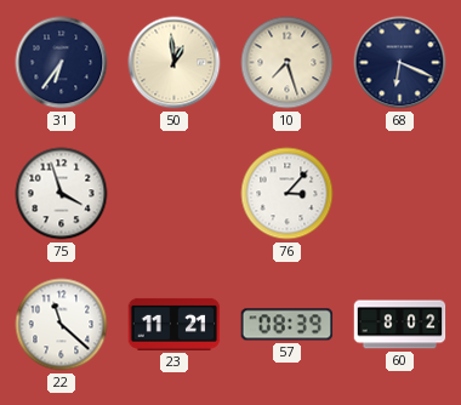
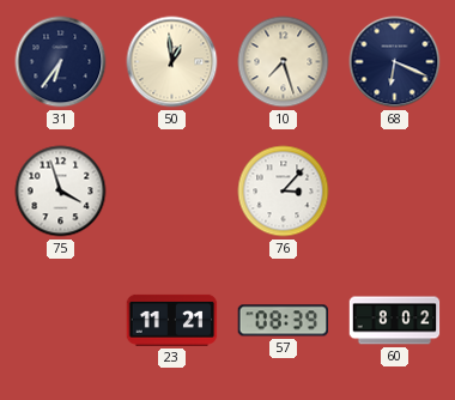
22: 11:22 -> none (62, 325)
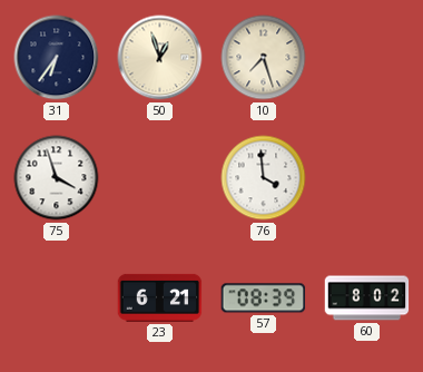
50: 12:59 -> 12:57 (160, 58)
68: 6:19 -> none (395, 62)
76: 3:07 -> 3:59 (264, 178)
23: 11:21 -> 6:21 (160, 297)
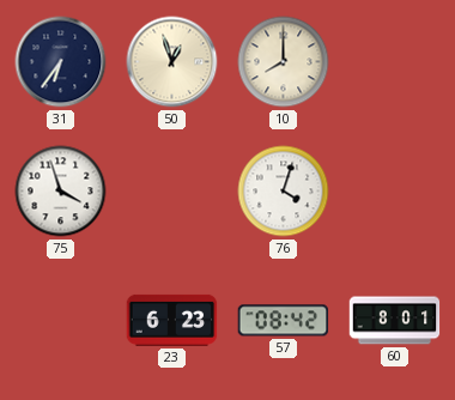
10: 7:27 -> 8:00 (284, 62)
76: 3:59 -> 4:03 (284, 192)
23: 6:21 -> 6:23 (172, 320)
57: 08:39 -> 08:42 (284, 321)
60: 8:02 -> 8:01 (395, 321)
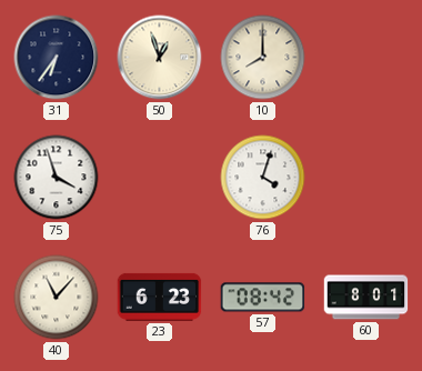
40: none -> 11:07 (57, 298)
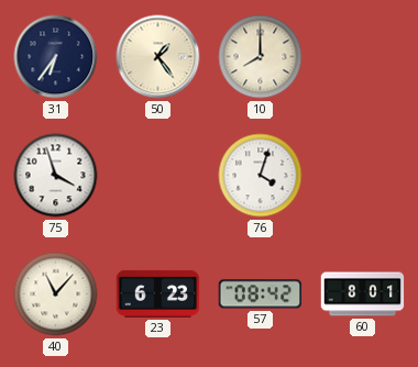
50: 12:57 -> 1:24 (158, 57)
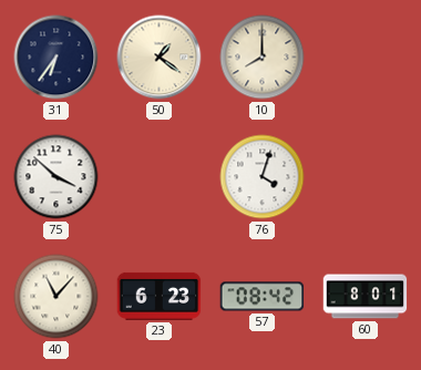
50: 1:24 -> 1:21 (160, 58)
75: 3:57 -> 3:52 (57, 177)
